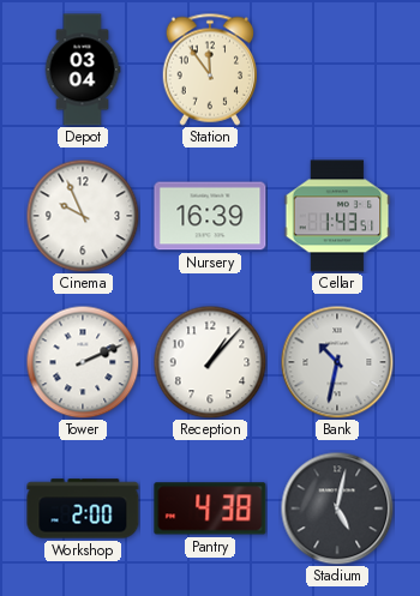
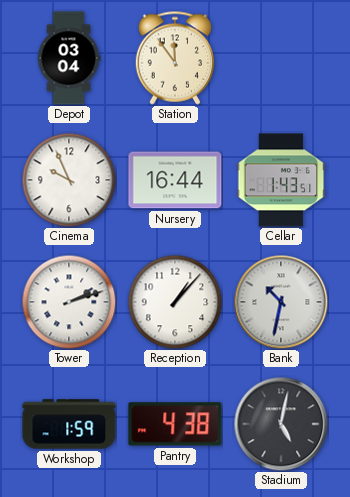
Nursery: 16:39 -> 16:44 (175, 180)
Tower: 2:11 -> 2:12 (69, 302)
Workshop: 2:00 -> 1:59 (69, 424)
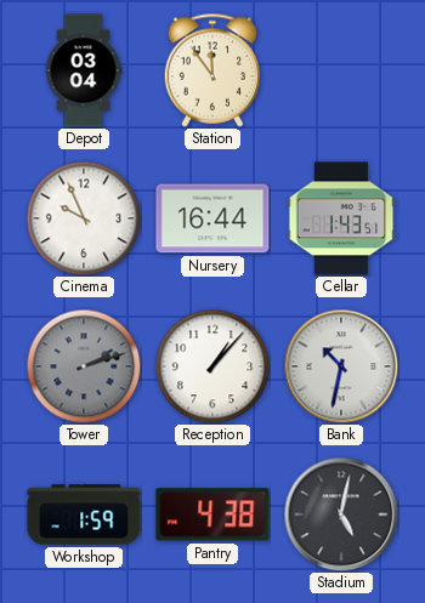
Tower dial: white -> grey (84, 366)
